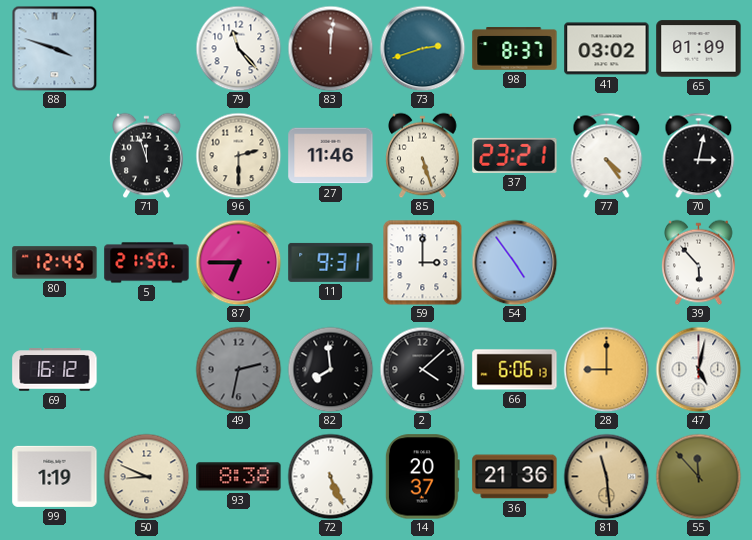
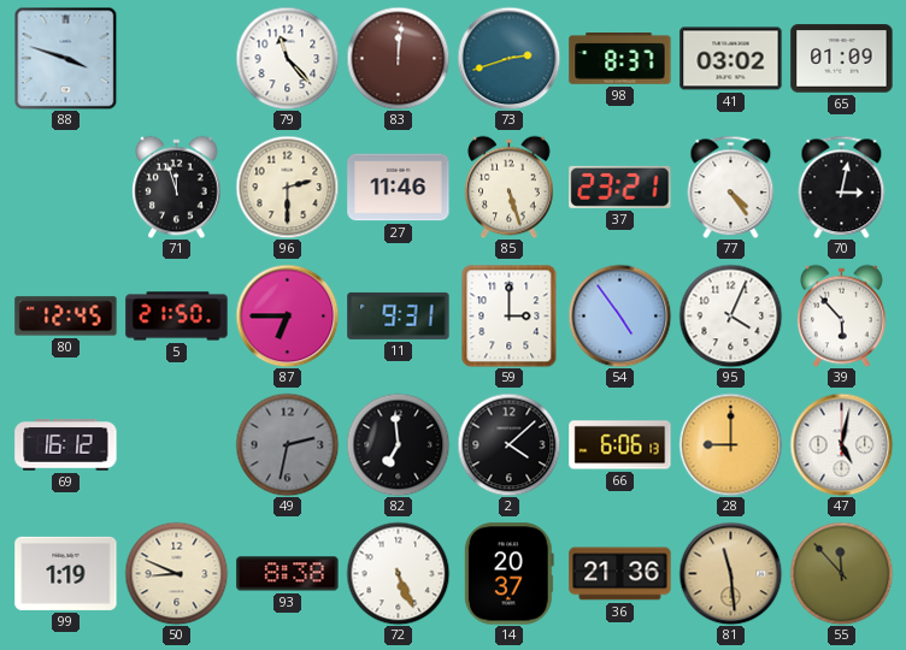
95: none -> 4:04 (730, 315)
82: 7:59 -> 6:59 (398, 444)
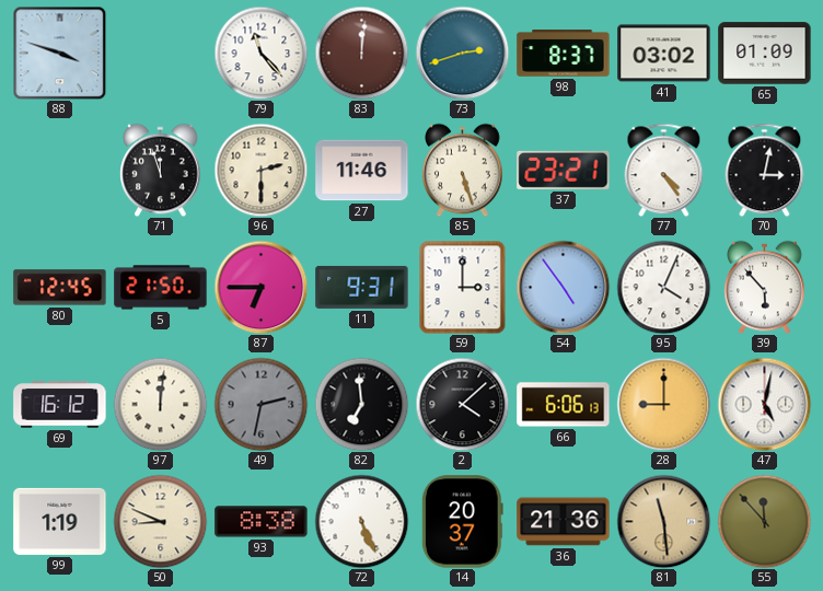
97: none -> 12:01 (160, 404)
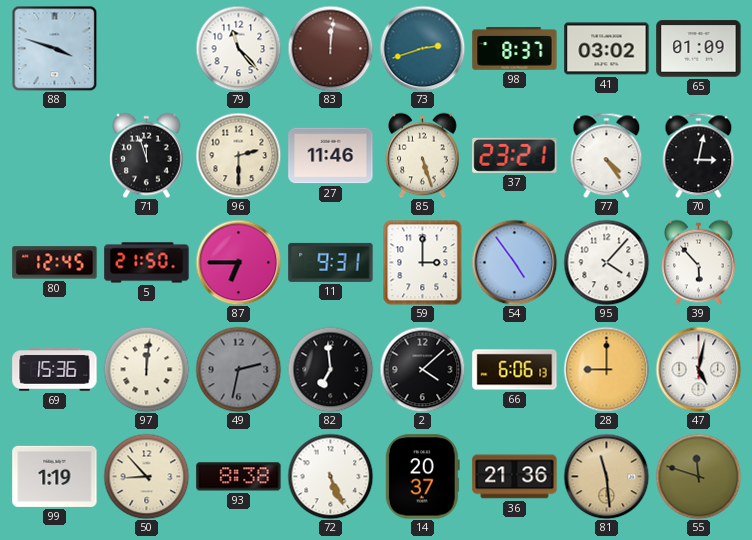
95: 4:04 -> 4:07 (606, 262)
69: 16:12 -> 15:36 (55, 370)
50: 8:49 -> 8:53 (146, 476)
55: 11:53 -> 11:48 (698, 476)
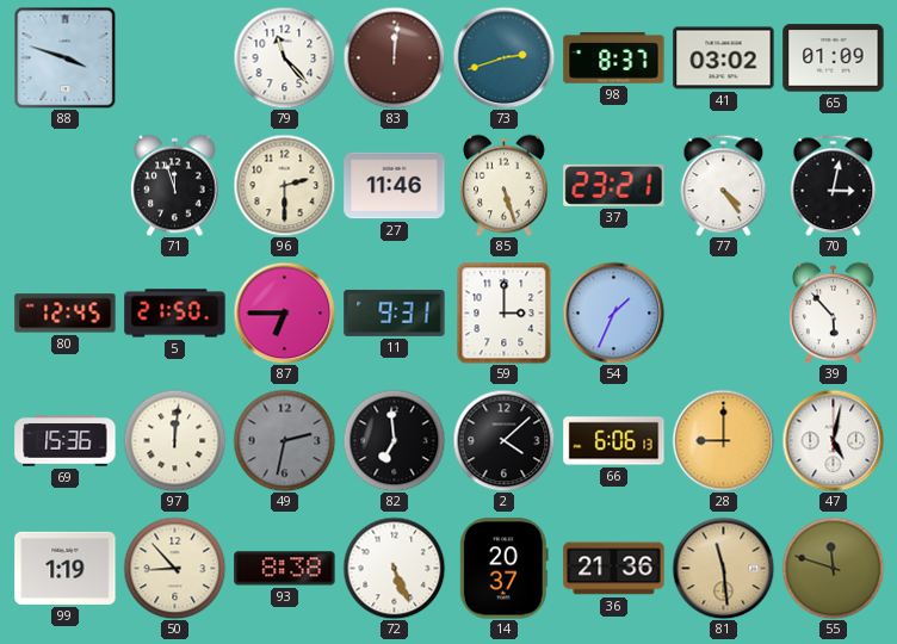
54: 4:54 -> 1:34 (613, 312)
95: 4:07 -> none (606, 262)
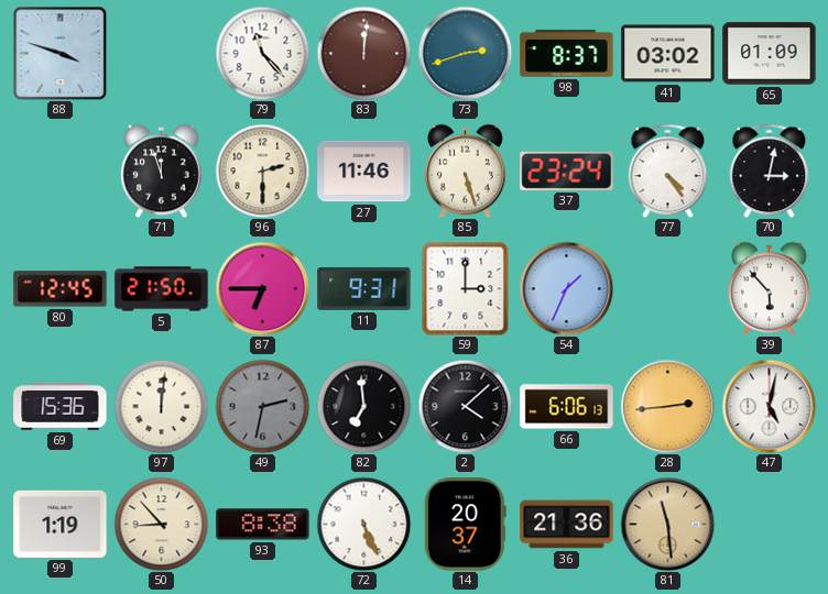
37: 23:21 -> 23:24 (567, 170)
28: 9:00 -> 2:44 (667, 406)
55: 11:48 -> none (833, 568)
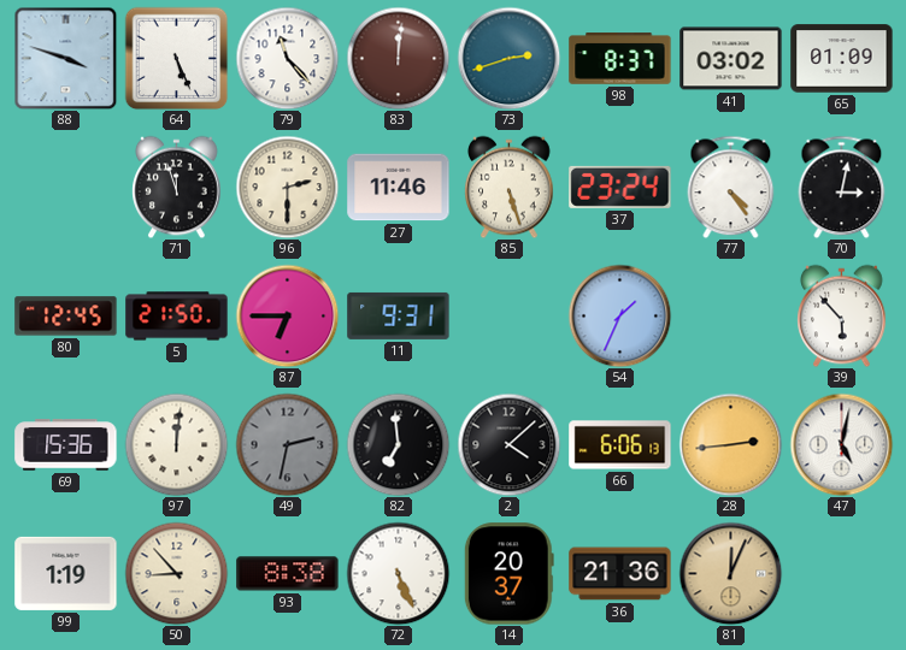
64: none -> 5:26 (176, 58)
59: 3:00 -> none (466, 288)
81: 11:29 -> 12:04 (730, 573)
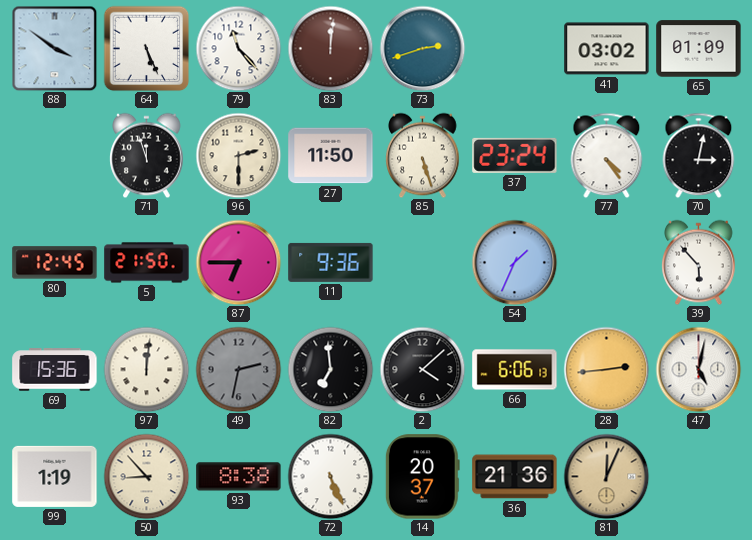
88: 3:48 -> 3:51 (54, 48)
98: 8:37 -> none (620, 59)
27: 11:46 -> 11:50 (331, 156)
11: 9:31 -> 9:36 (331, 262)
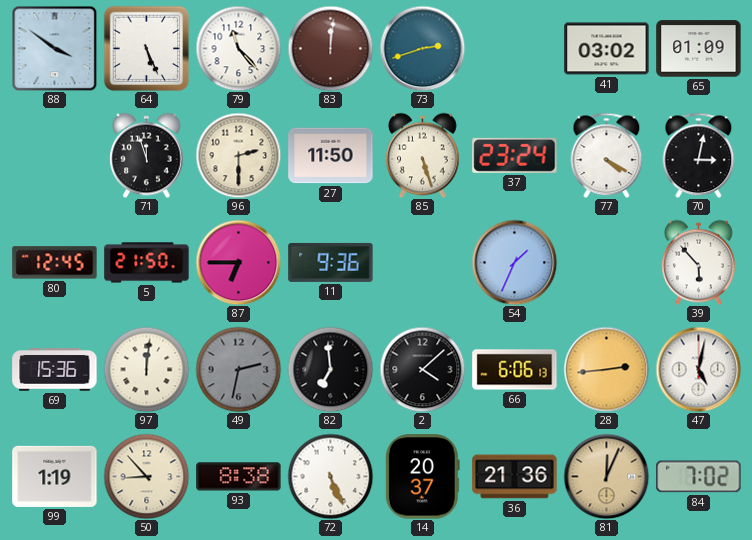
77: 4:24 -> 4:20 (607, 155)
84: none -> 7:02 (699, 477)
